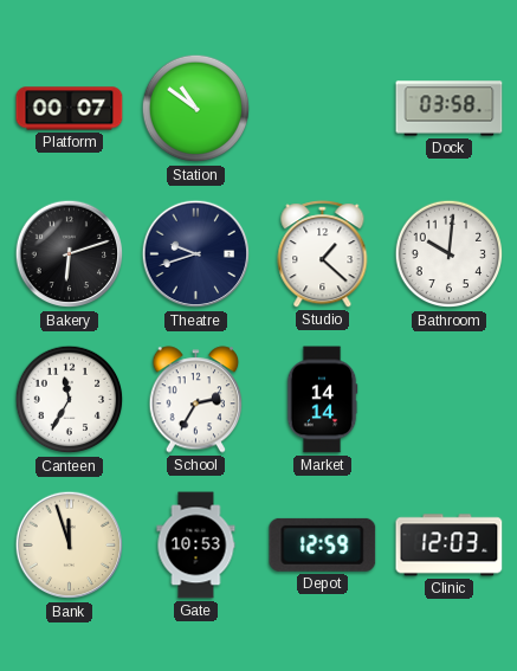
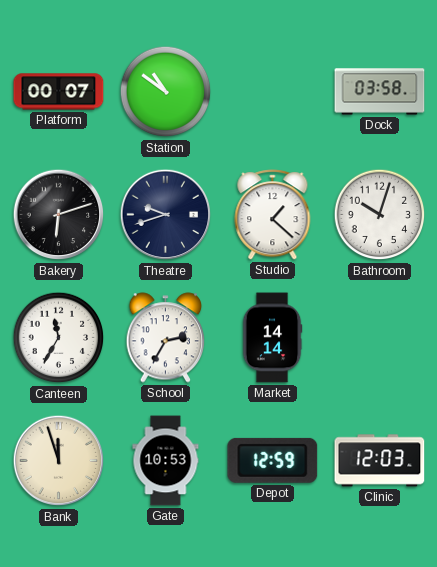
Bathroom: 10:01 -> 10:03 (380, 215)
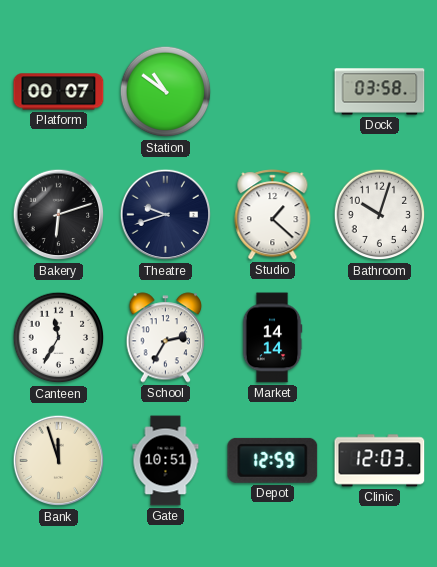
Gate: 10:53 -> 10:51 (166, 461)
